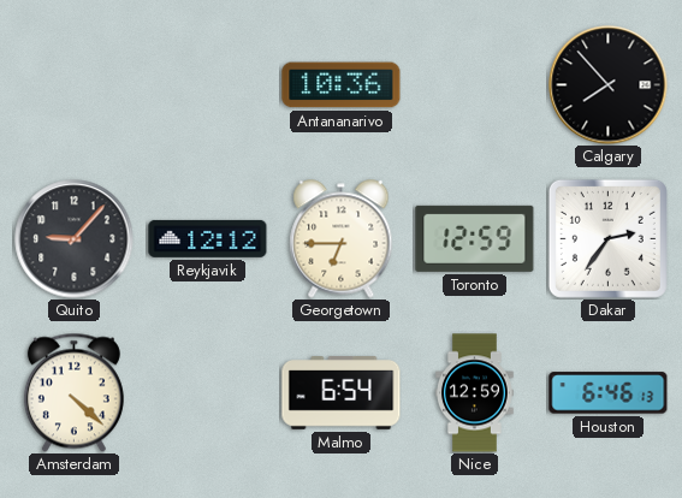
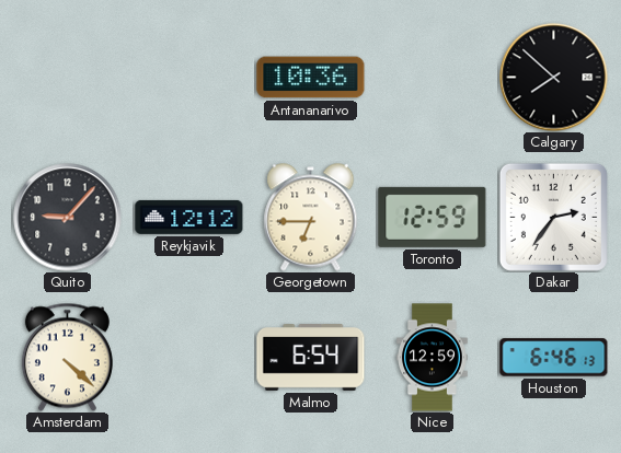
Calgary: 7:53 -> 7:52 (554, 78)
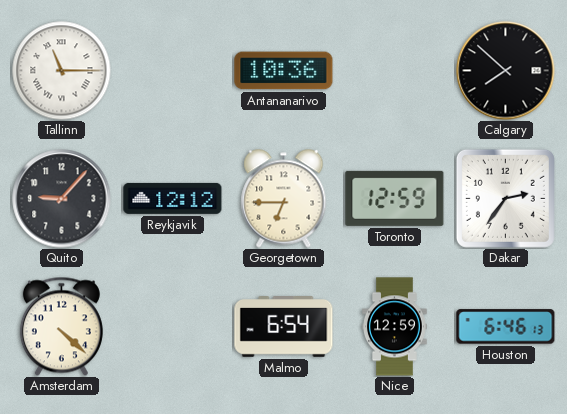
Tallinn: none -> 11:15 (62, 71)
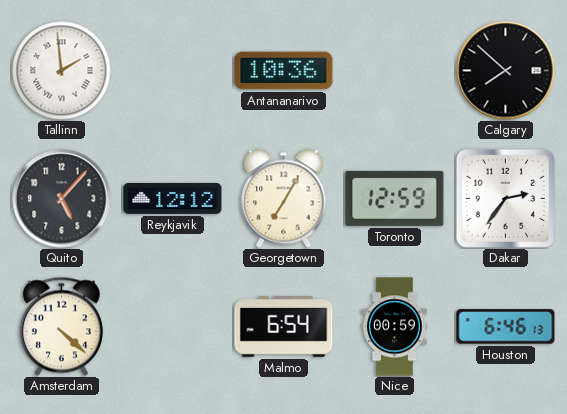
Tallinn: 11:15 -> 1:59 (62, 71)
Quito: 9:07 -> 5:07 (62, 199)
Georgetown: 6:45 -> 7:05 (284, 199)
Nice: 12:59 -> 00:59 (395, 327)
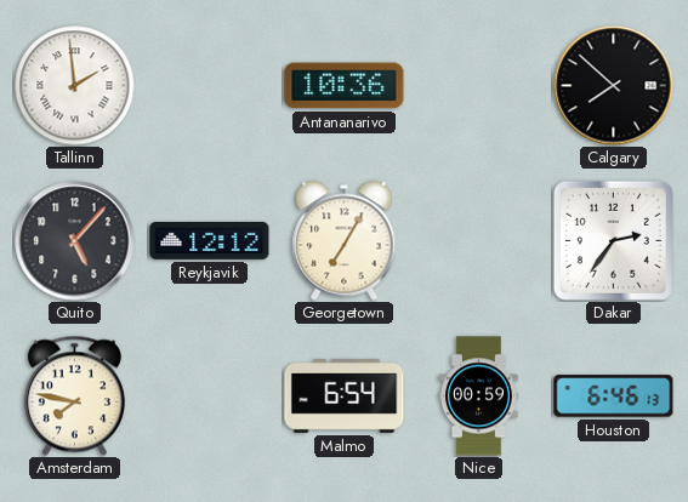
Toronto: 12:59 -> none (395, 198)
Amsterdam: 4:22 -> 7:47 (74, 395)
